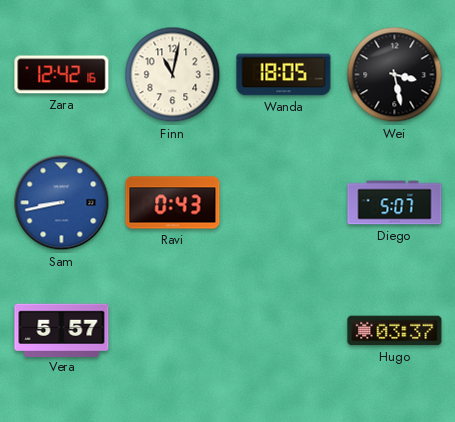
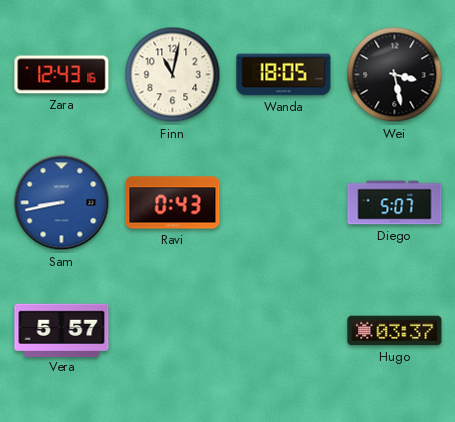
Zara: 12:42 -> 12:43 (62, 75)
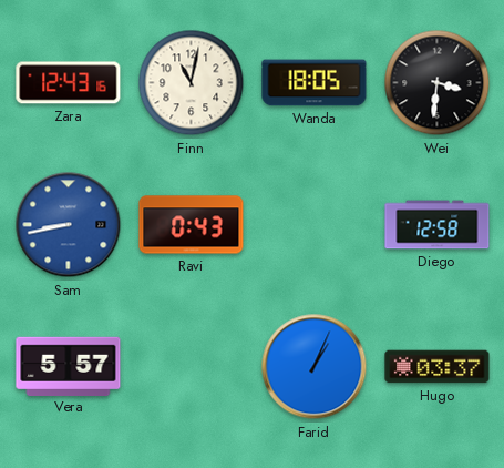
Wei: 3:28 -> 3:31 (438, 83)
Diego: 5:07 -> 12:58 (438, 225)
Farid: none -> 1:04 (315, 367)
